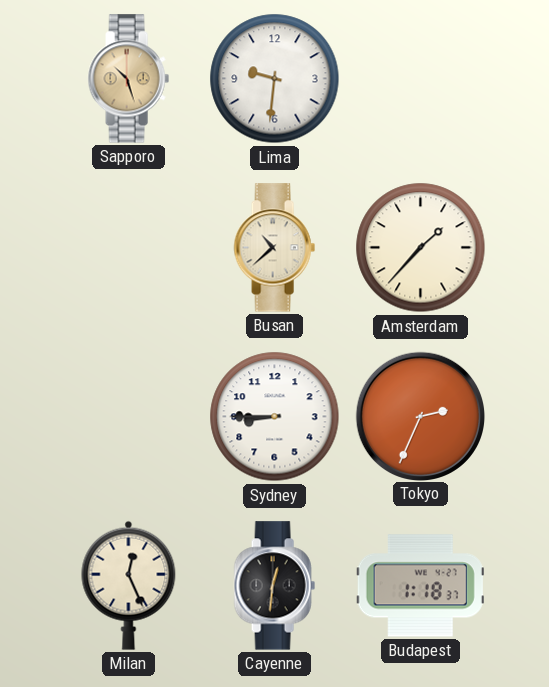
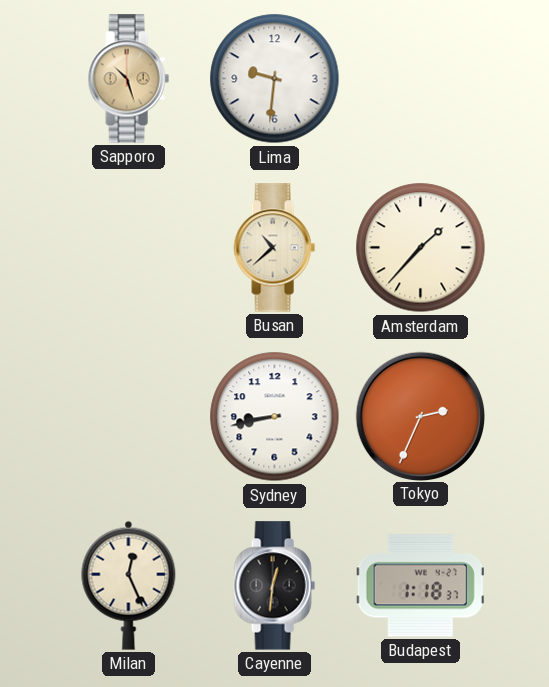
Sydney: 8:45 -> 8:43 (275, 417)
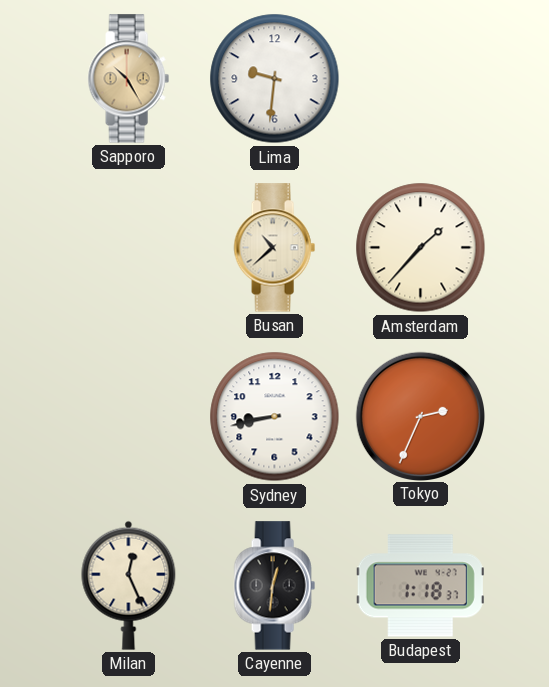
Sapporo: 10:27 -> 10:25 (128, 79)
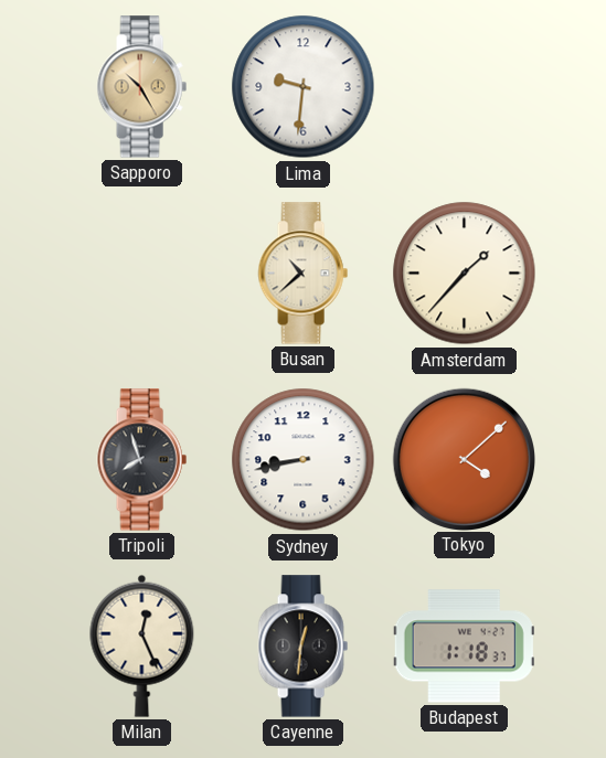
Tripoli: none -> 7:57 (141, 460)
Tokyo: 2:34 -> 4:08 (464, 459)
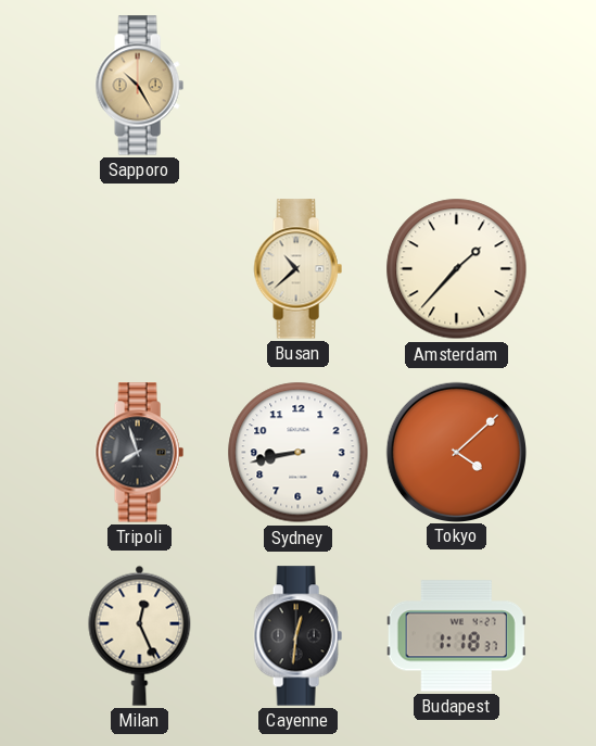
Lima: 9:31 -> none (304, 87)
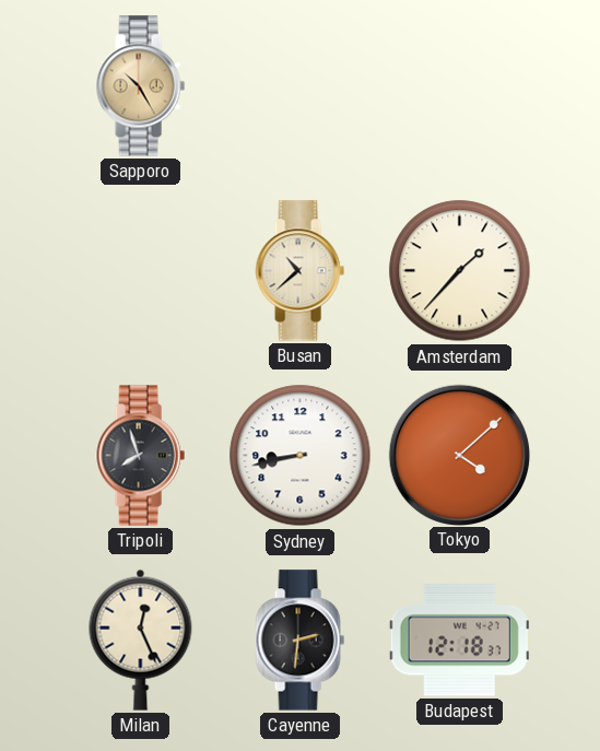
Cayenne: 12:31 -> 2:31 (299, 641)
Budapest: 1:18 -> 12:18 (459, 641)
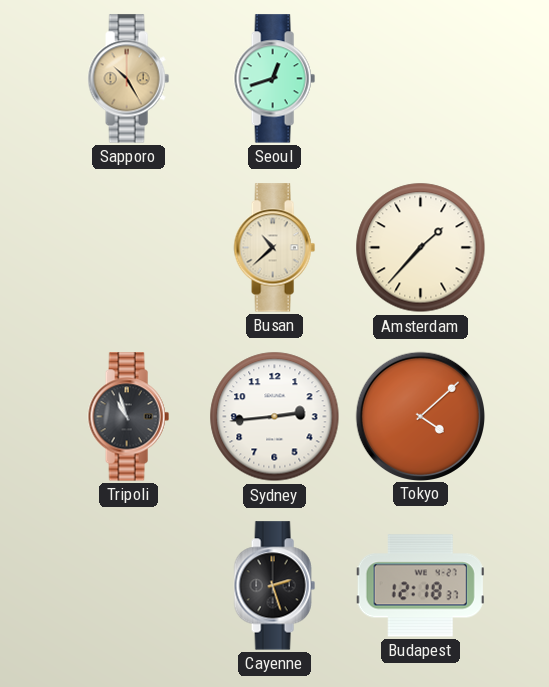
Seoul: none -> 12:42 (274, 79)
Tripoli: 7:57 -> 10:57 (128, 417)
Sydney: 8:43 -> 2:44 (275, 417)
Milan: 12:26 -> none (141, 639)
Cayenne: 2:31 -> 2:27 (274, 586)
